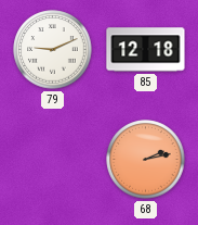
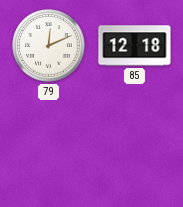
79: 9:11 -> 12:11 (49, 46)
68: 2:13 -> none (146, 160)
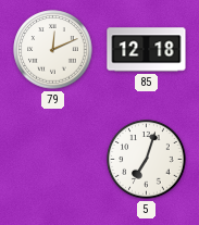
5: none -> 7:03 (147, 160)
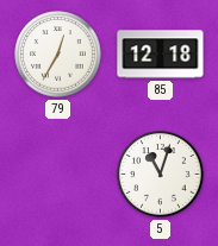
79: 12:11 -> 12:35 (58, 55)
5: 7:03 -> 11:03 (161, 175)
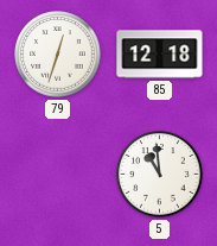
79: 12:35 -> 12:33 (58, 55)
5: 11:03 -> 10:59 (160, 175)
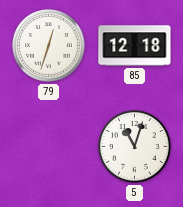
5: 10:59 -> 11:03 (135, 147)
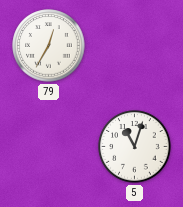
79: 12:33 -> 12:35 (49, 46)
85: 12:18 -> none (135, 46)
